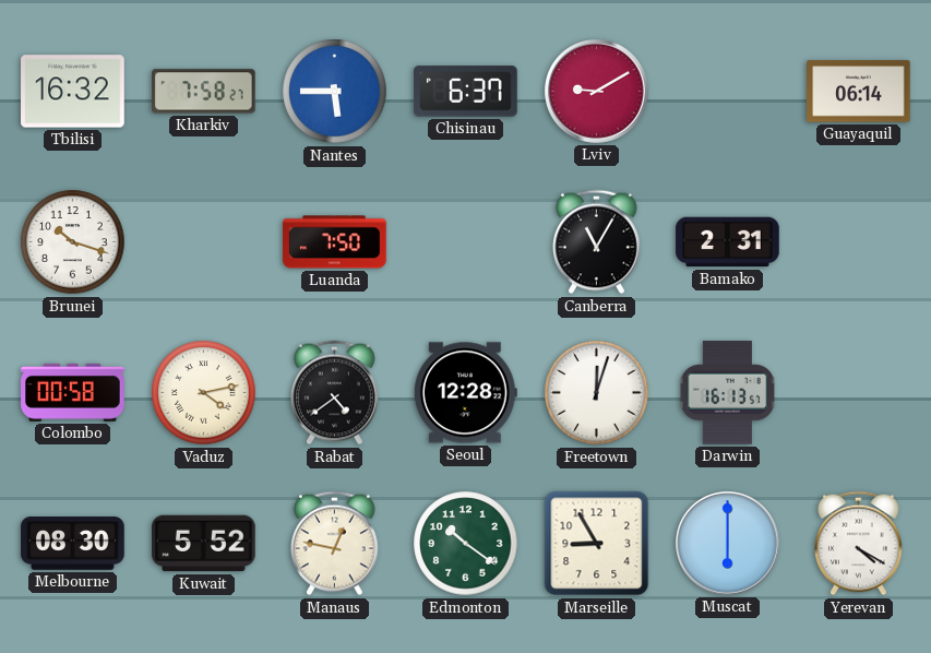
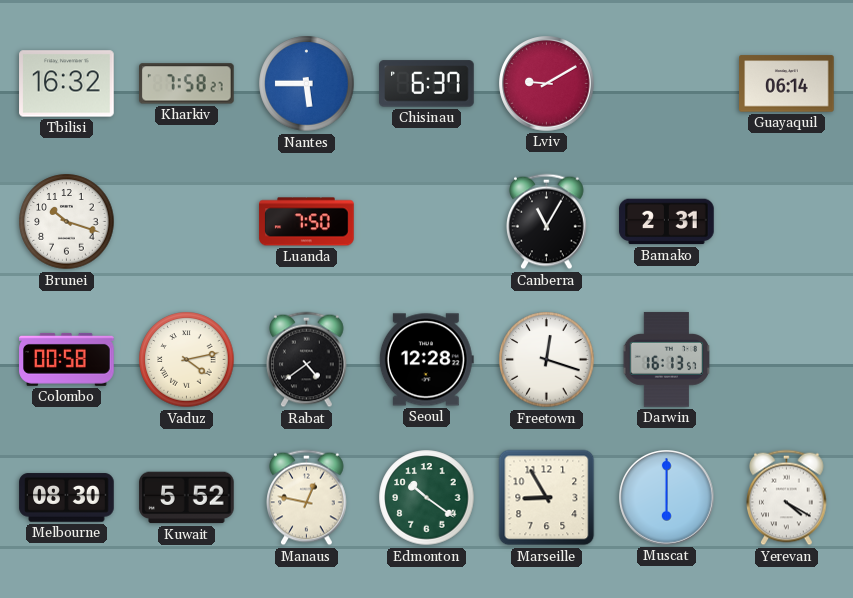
Freetown: 12:03 -> 12:18 (547, 360)
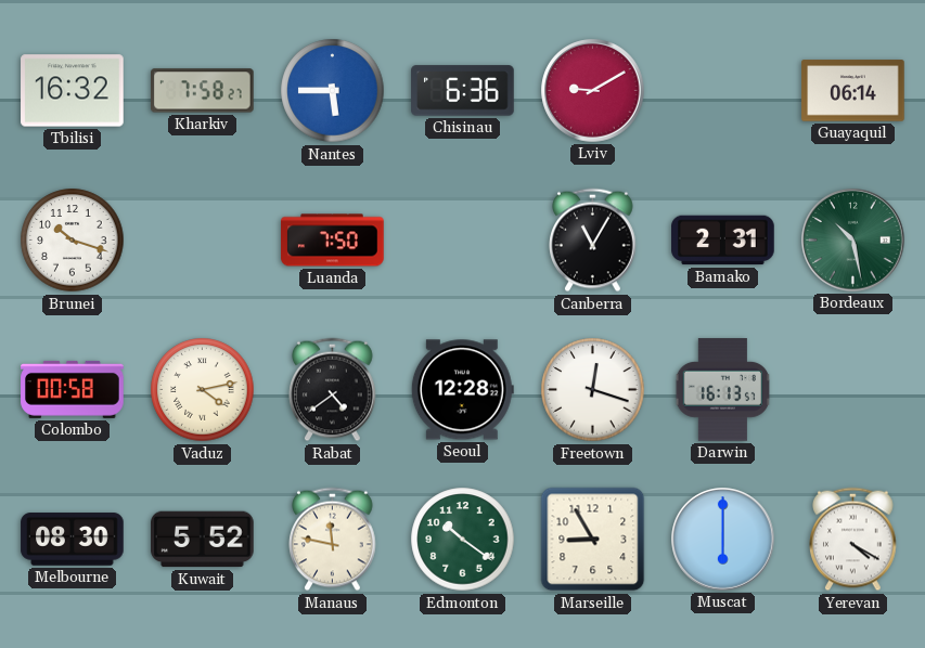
Chisinau: 6:37 -> 6:36 (463, 91)
Bordeaux: none -> 10:28 (853, 241)
Manaus: 12:47 -> 11:47 (333, 540)
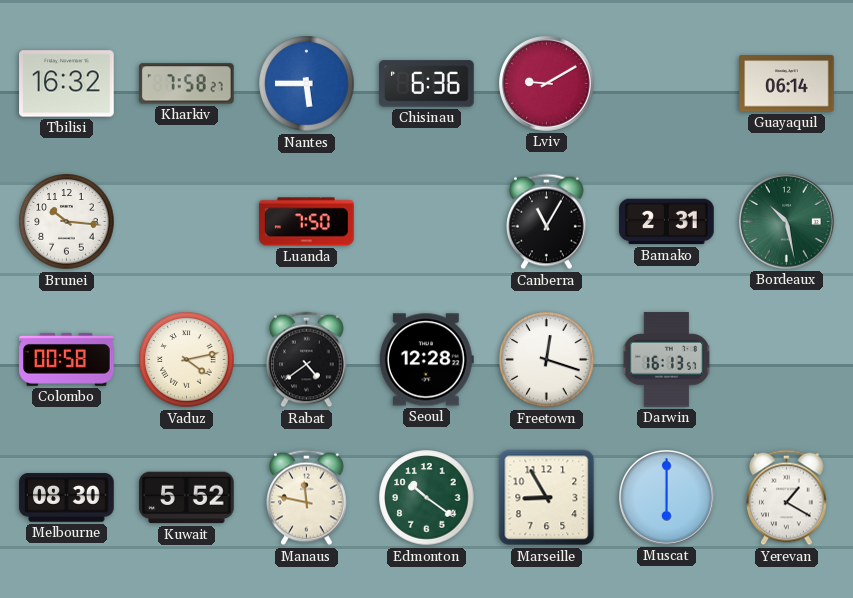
Brunei: 10:18 -> 10:16 (67, 222)
Yerevan: 4:20 -> 1:20 (787, 498)
